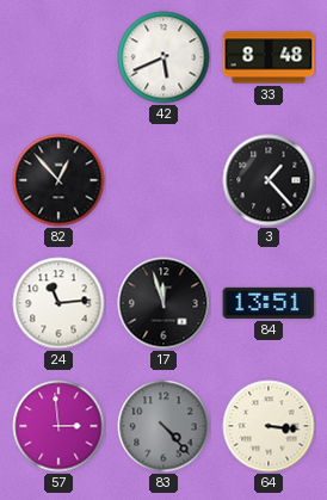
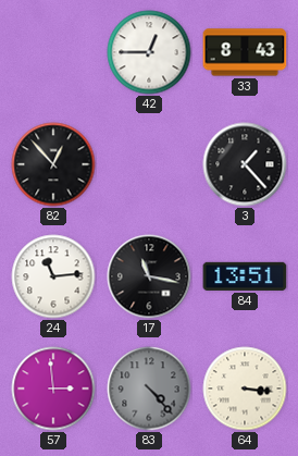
42: 5:41 -> 12:45 (149, 52)
33: 8:48 -> 8:43 (245, 52)
17: 11:57 -> 11:17 (149, 276)
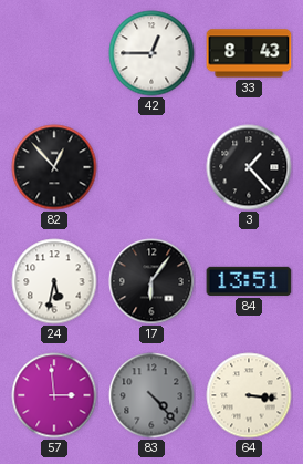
24: 11:14 -> 5:32 (54, 281)
17: 11:17 -> 6:06 (151, 281)
